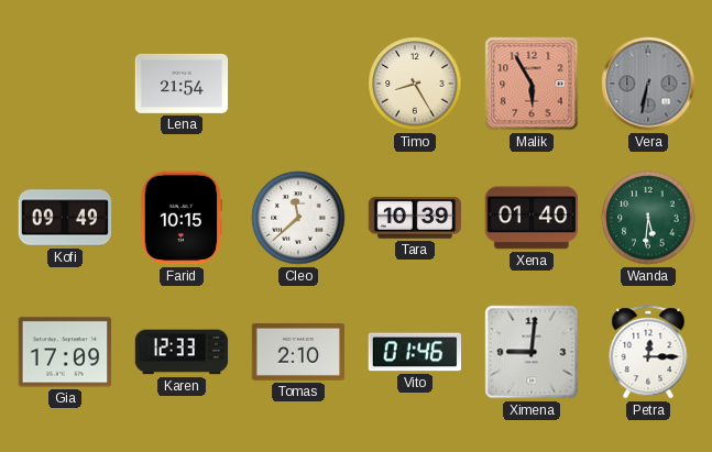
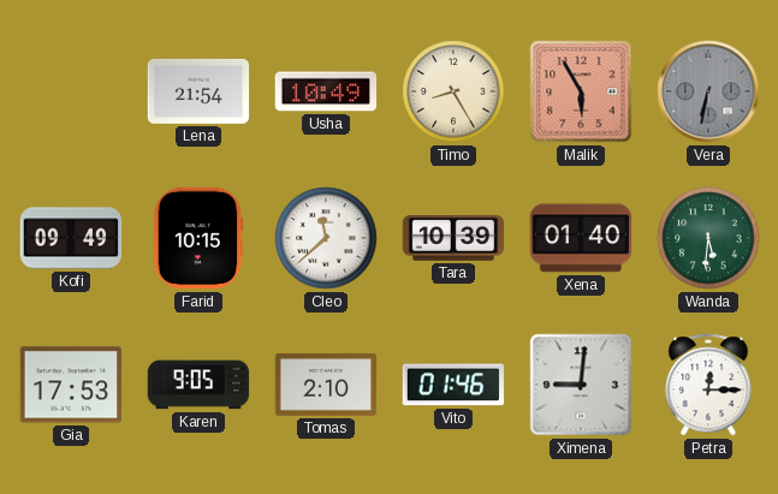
Usha: none -> 10:49 (326, 91)
Gia: 17:09 -> 17:53 (71, 385)
Karen: 12:33 -> 9:05 (198, 385)
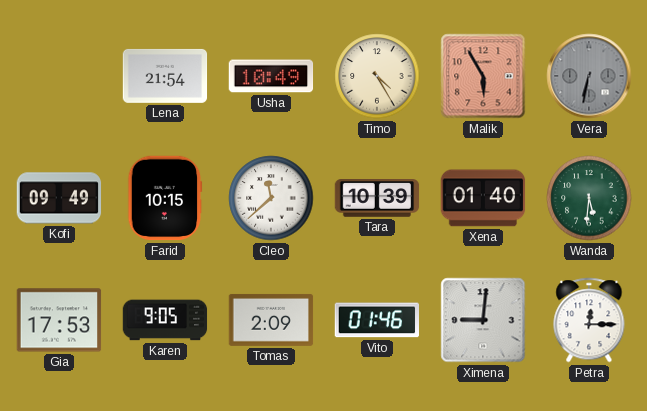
Timo: 8:25 -> 4:25 (377, 76)
Tomas: 2:10 -> 2:09 (271, 320)
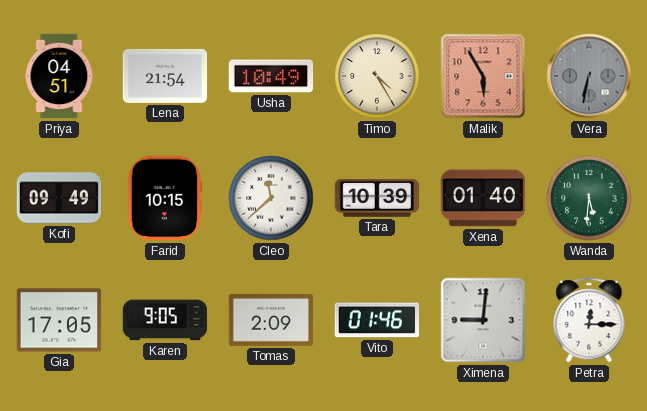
Priya: none -> 04:51 (59, 76)
Gia: 17:53 -> 17:05 (59, 320)
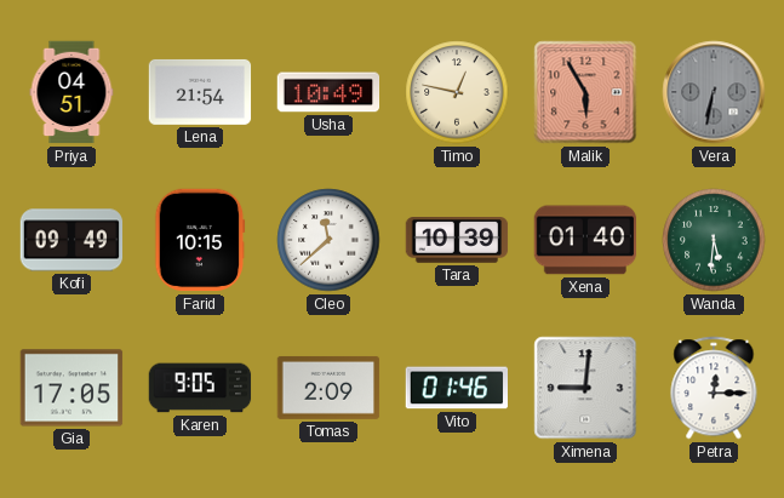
Timo: 4:25 -> 12:47 (457, 92)
